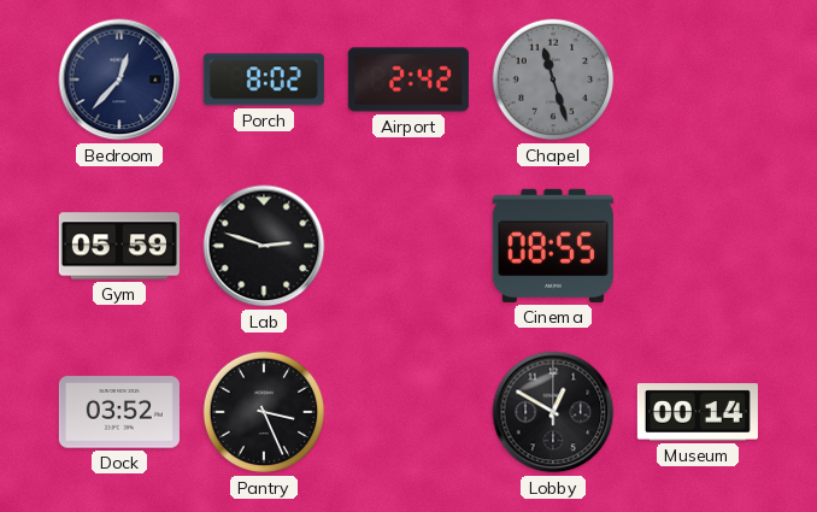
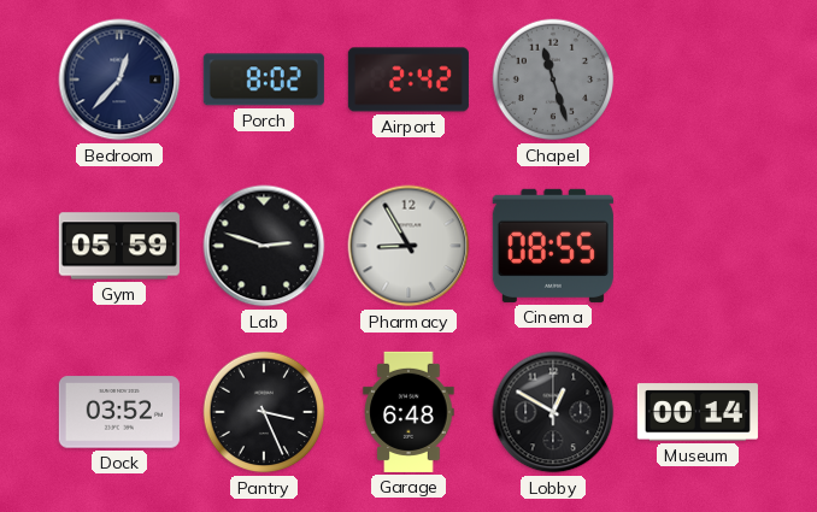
Pharmacy: none -> 8:55 (408, 246)
Garage: none -> 6:48 (408, 412)
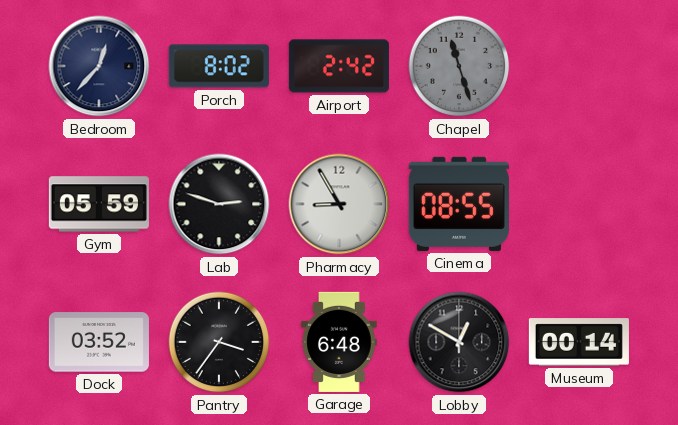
Pantry: 3:26 -> 3:36 (219, 342)
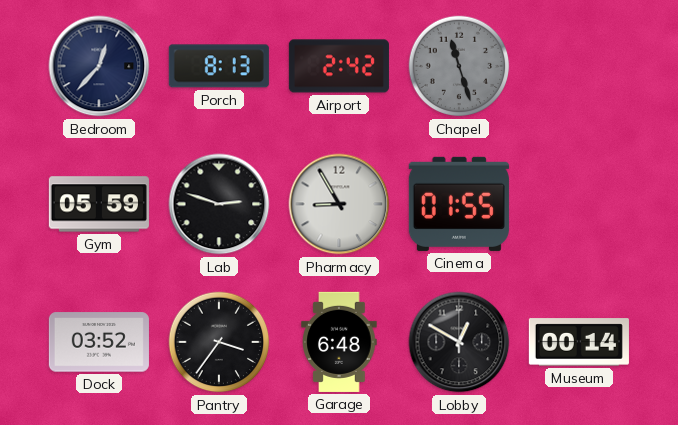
Porch: 8:02 -> 8:13 (219, 66)
Cinema: 08:55 -> 01:55 (459, 204)
